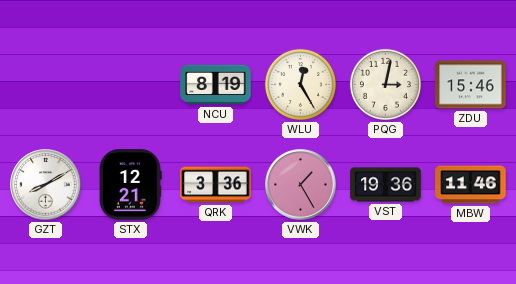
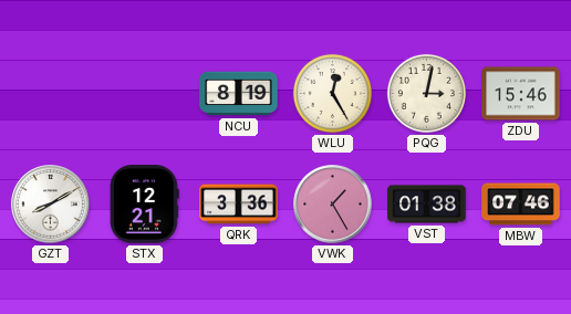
VST: 19:36 -> 01:38 (427, 205)
MBW: 11:46 -> 07:46 (521, 205)
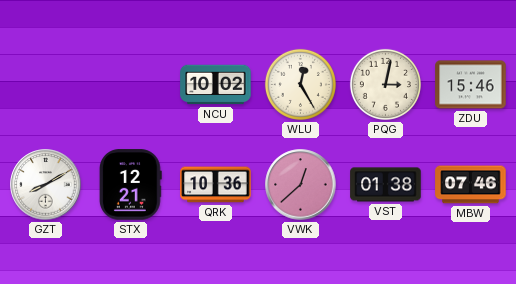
NCU: 8:19 -> 10:02 (216, 85)
QRK: 3:36 -> 10:36 (216, 185)
VWK: 1:25 -> 12:38 (301, 185)
